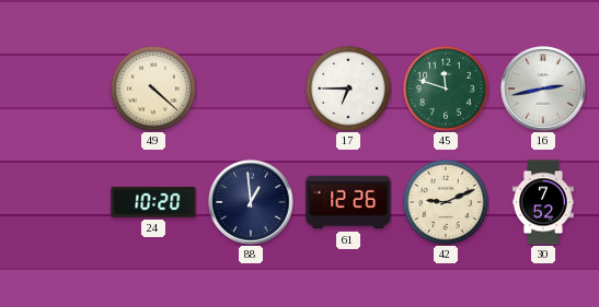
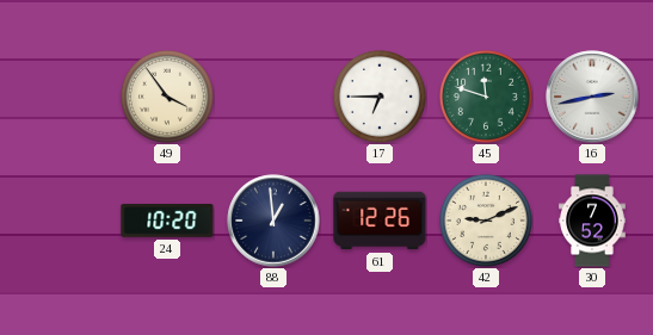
49: 4:22 -> 3:54 (167, 97)
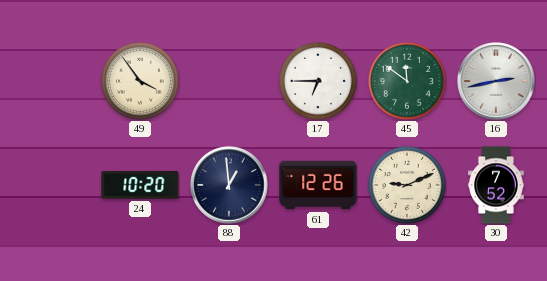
45: 11:48 -> 11:51 (407, 81)
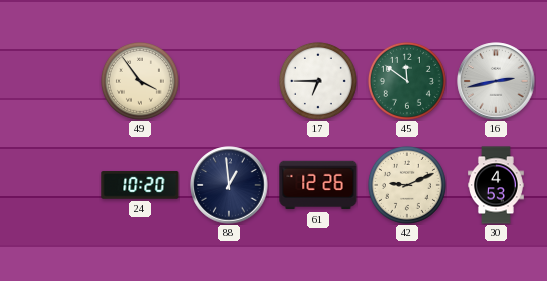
30: 7:52 -> 4:53 (497, 185)
